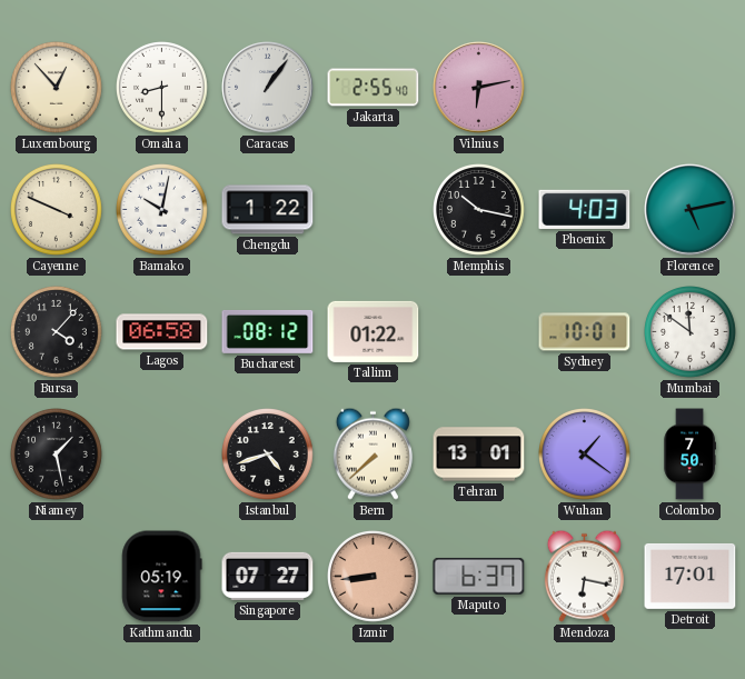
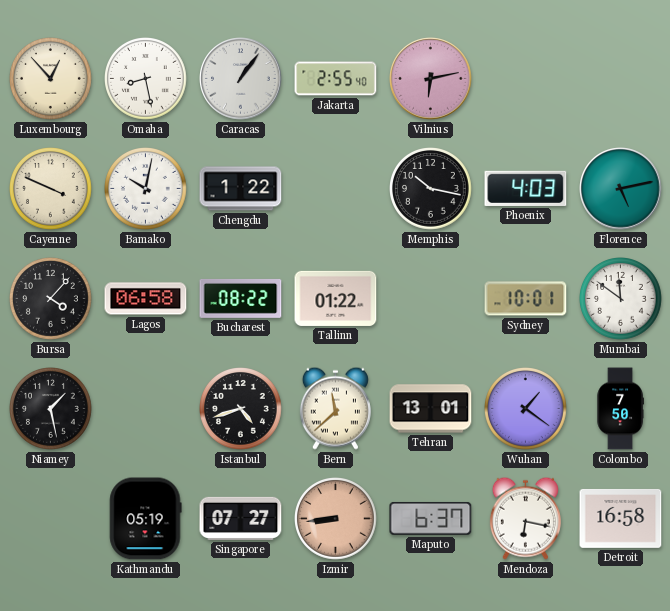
Omaha: 8:30 -> 8:28 (146, 79)
Bucharest: 08:12 -> 08:22 (241, 298)
Bern: 7:38 -> 11:38 (335, 408)
Detroit: 17:01 -> 16:58 (621, 518)
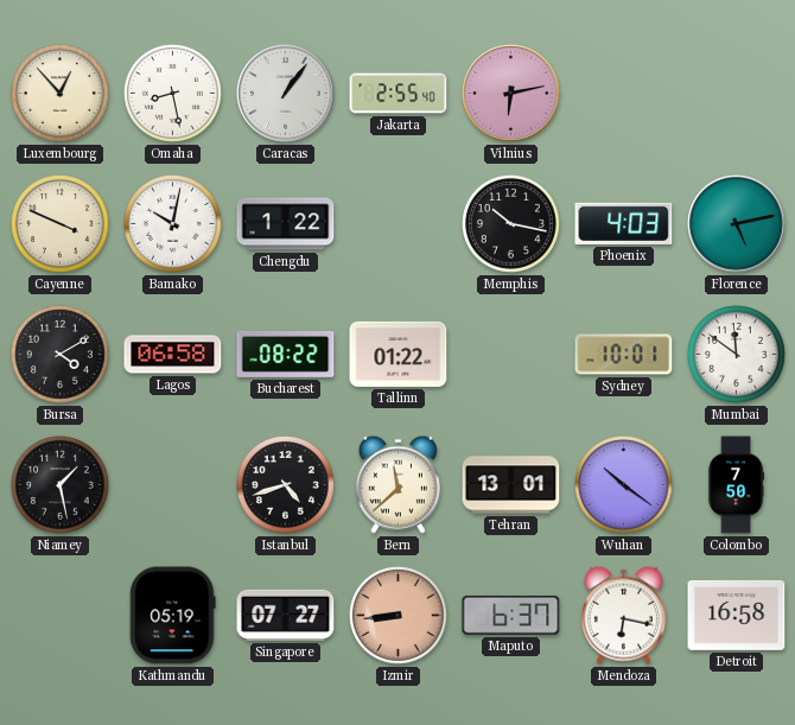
Bursa: 4:07 -> 4:10 (61, 355)
Wuhan: 1:21 -> 10:21 (624, 485)
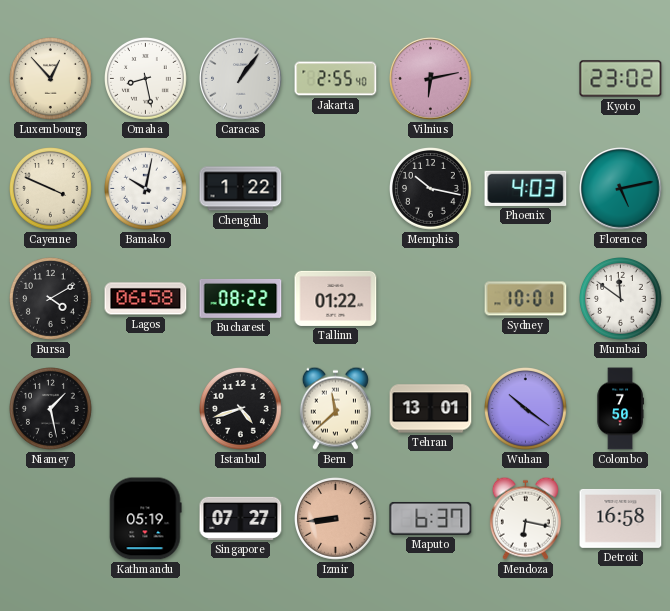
Kyoto: none -> 23:02 (621, 79)
